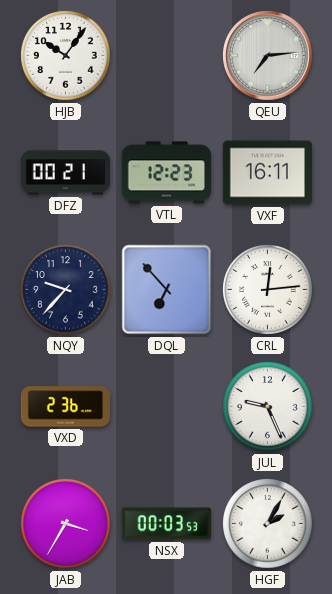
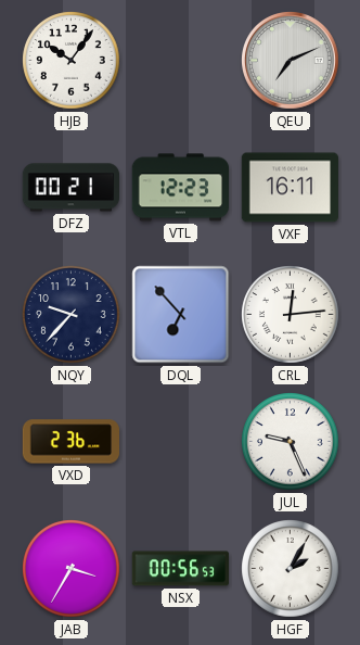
QEU: 7:14 -> 7:11 (291, 61)
NSX: 00:03 -> 00:56 (180, 569)
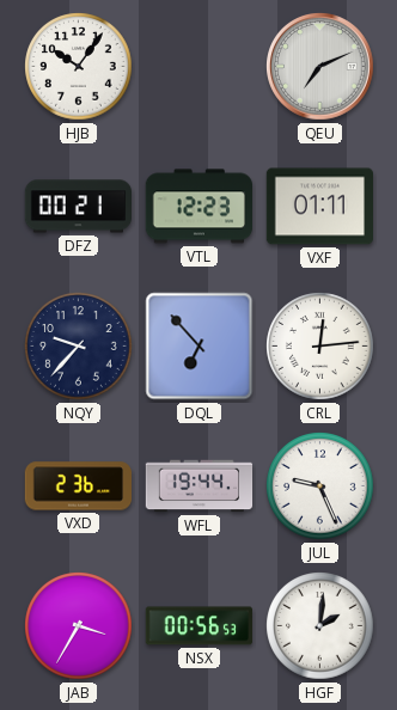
VXF: 16:11 -> 01:11 (319, 207)
WFL: none -> 19:44 (200, 486)
HGF: 2:05 -> 2:01 (320, 626)
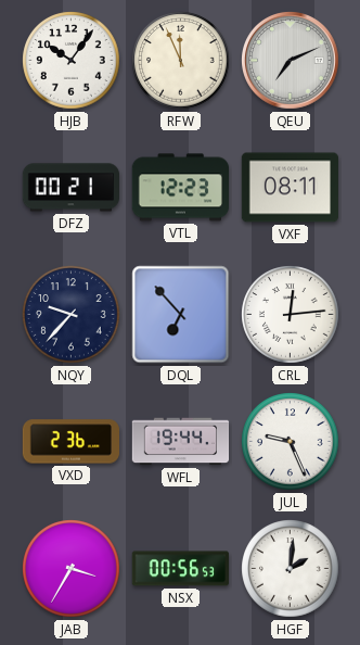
RFW: none -> 11:56 (181, 61)
VXF: 01:11 -> 08:11 (290, 188)
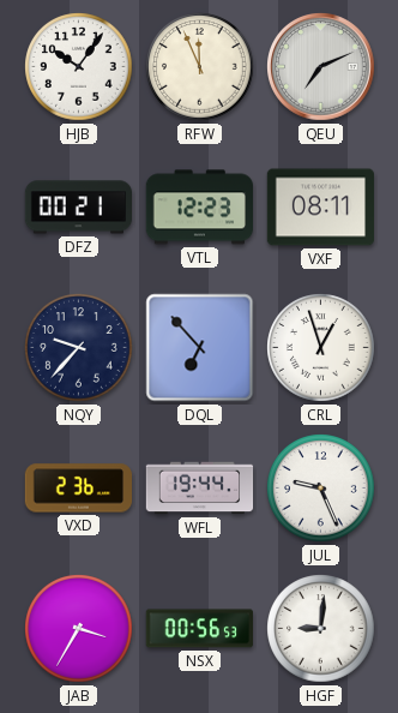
CRL: 12:14 -> 12:57 (321, 348)
HGF: 2:01 -> 9:01 (321, 629)
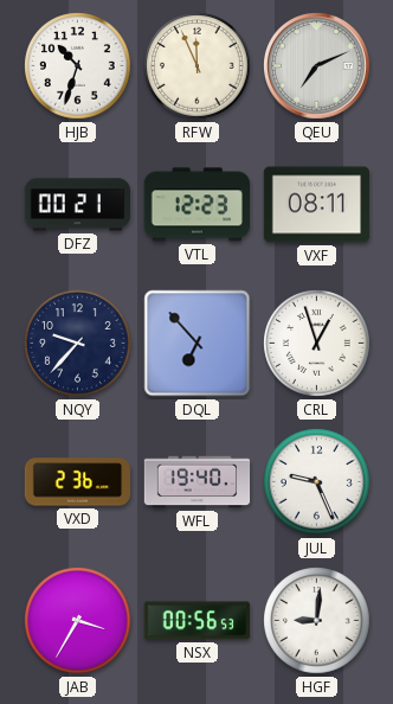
HJB: 10:06 -> 10:33 (78, 66)
WFL: 19:44 -> 19:40 (198, 482)
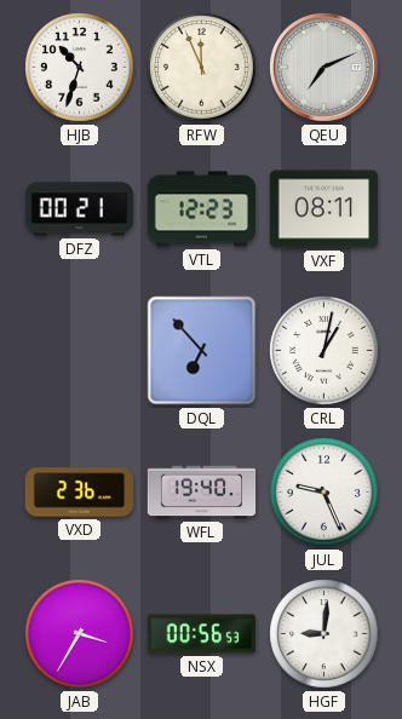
NQY: 9:37 -> none (78, 344)
CRL: 12:57 -> 1:02 (325, 351)
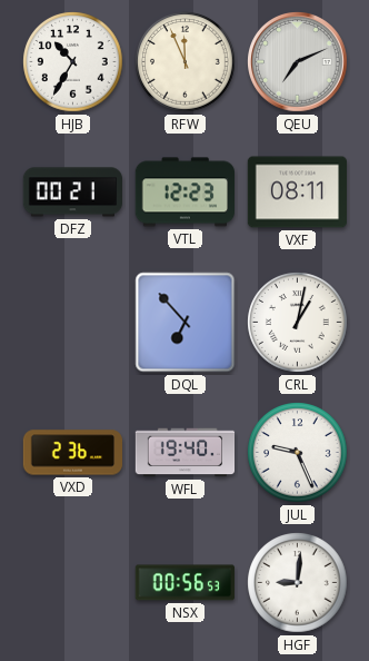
HJB: 10:33 -> 10:35 (73, 62)
JAB: 3:35 -> none (80, 634)
